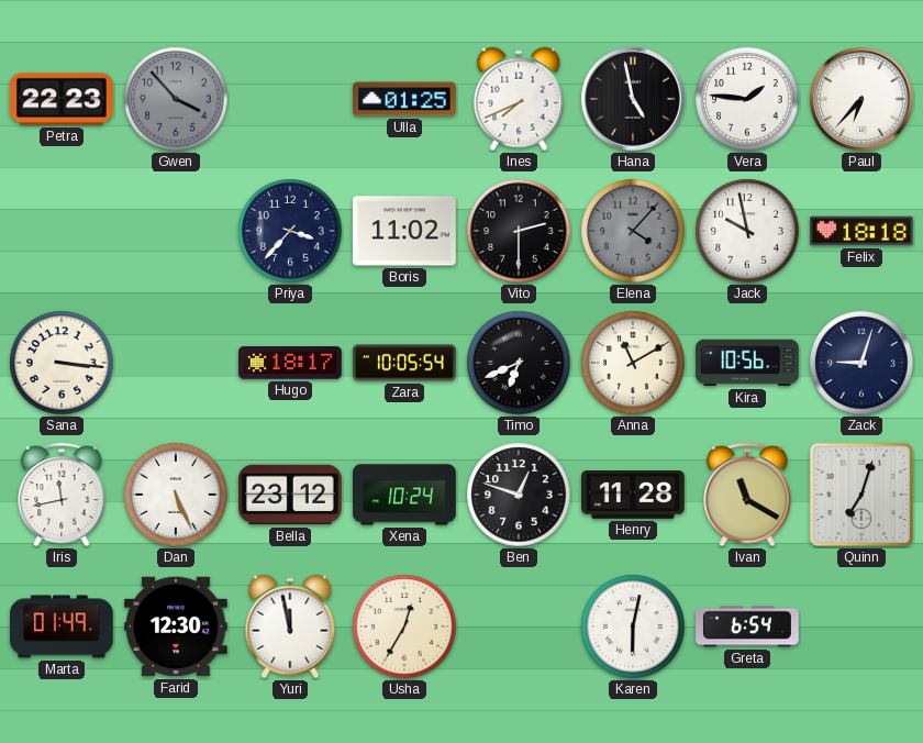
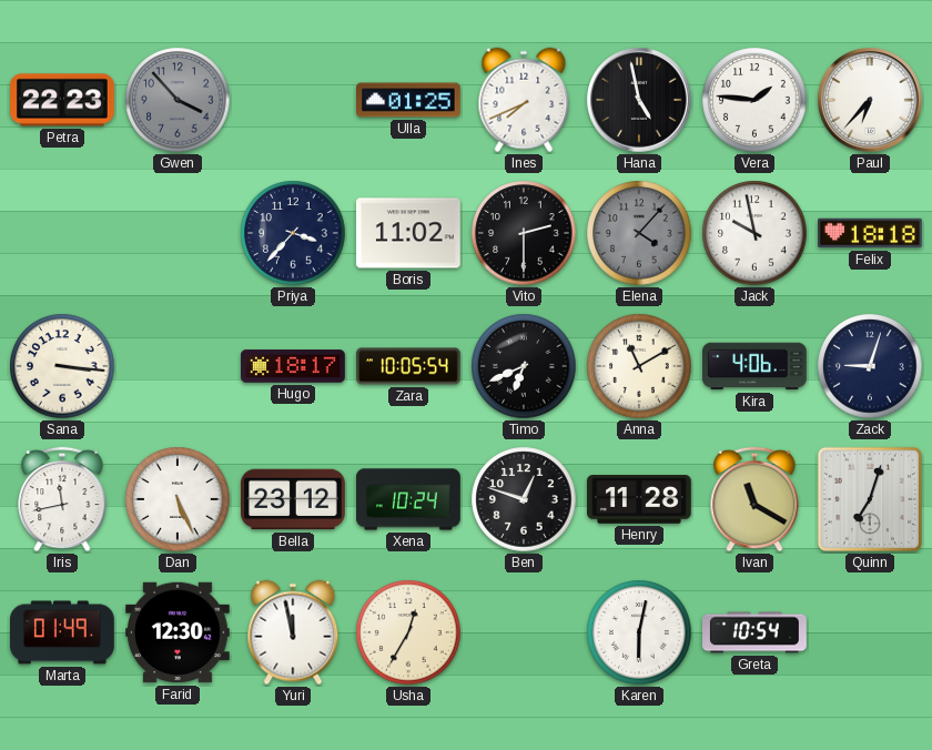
Kira: 10:56 -> 4:06 (756, 366)
Greta: 6:54 -> 10:54 (756, 632)
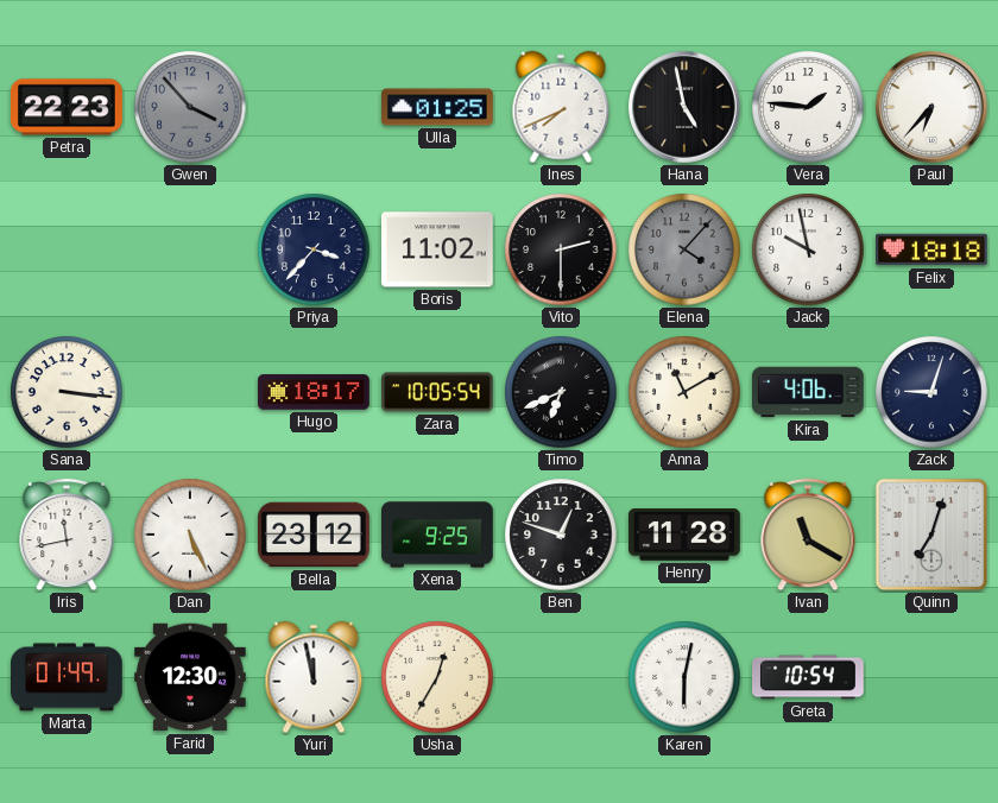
Xena: 10:24 -> 9:25 (438, 535)
